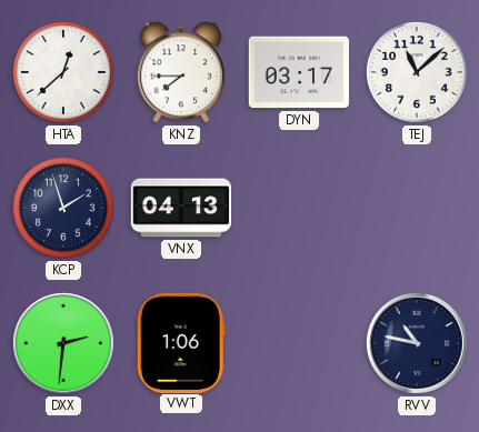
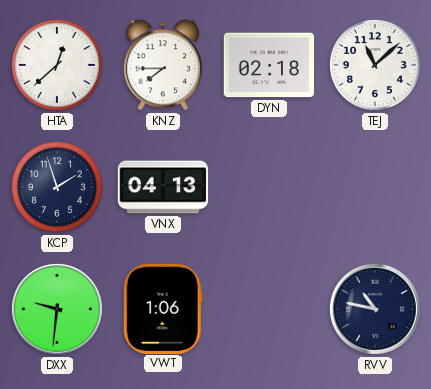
DYN: 03:17 -> 02:18 (269, 65)
DXX: 2:31 -> 9:31 (57, 309)
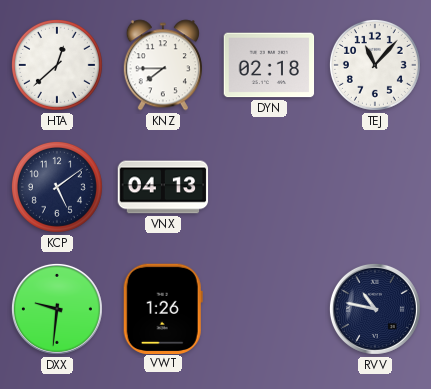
TEJ: 11:08 -> 11:07 (375, 65)
KCP: 1:57 -> 5:09 (57, 187)
VWT: 1:06 -> 1:26 (163, 308)
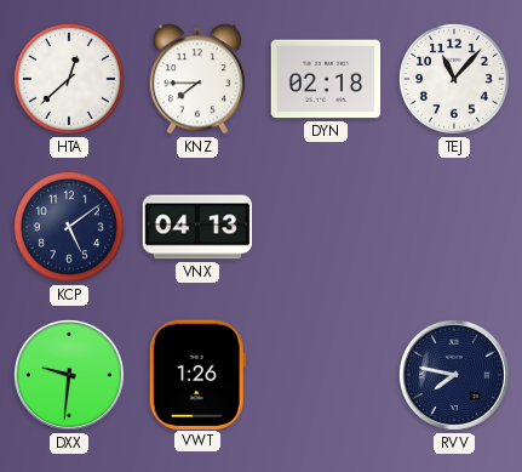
RVV: 10:47 -> 7:47 (454, 375)
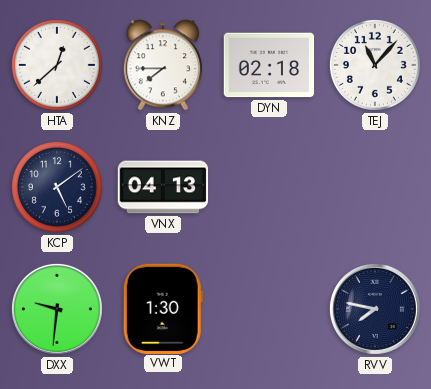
VWT: 1:26 -> 1:30 (163, 308)
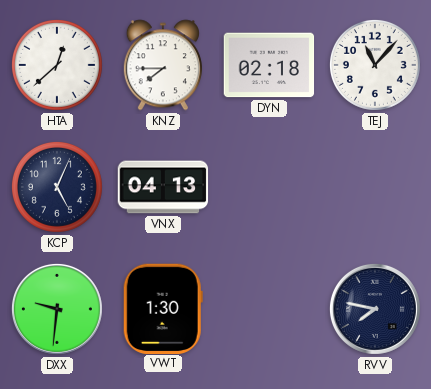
KCP: 5:09 -> 5:04 (57, 187)
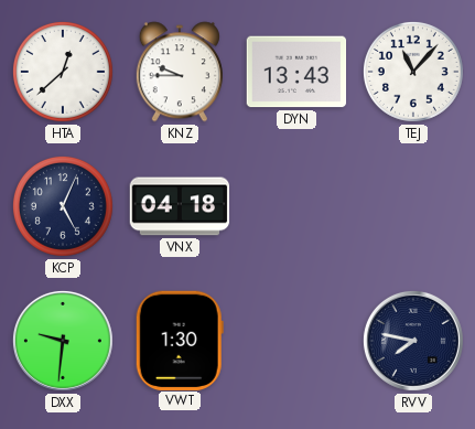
KNZ: 7:45 -> 9:45 (180, 72)
DYN: 02:18 -> 13:43 (296, 72)
VNX: 04:13 -> 04:18 (180, 206)
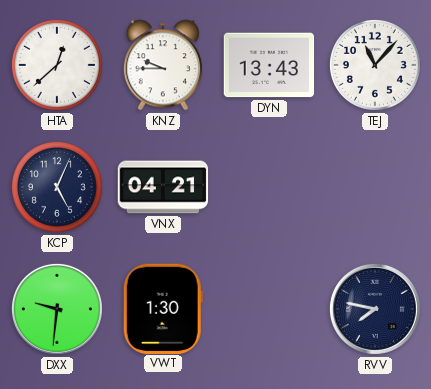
VNX: 04:18 -> 04:21 (163, 187)
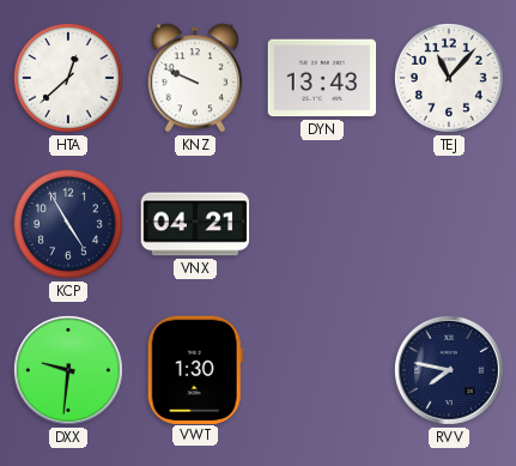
KNZ: 9:45 -> 9:49 (195, 78)
KCP: 5:04 -> 4:55 (68, 224)
